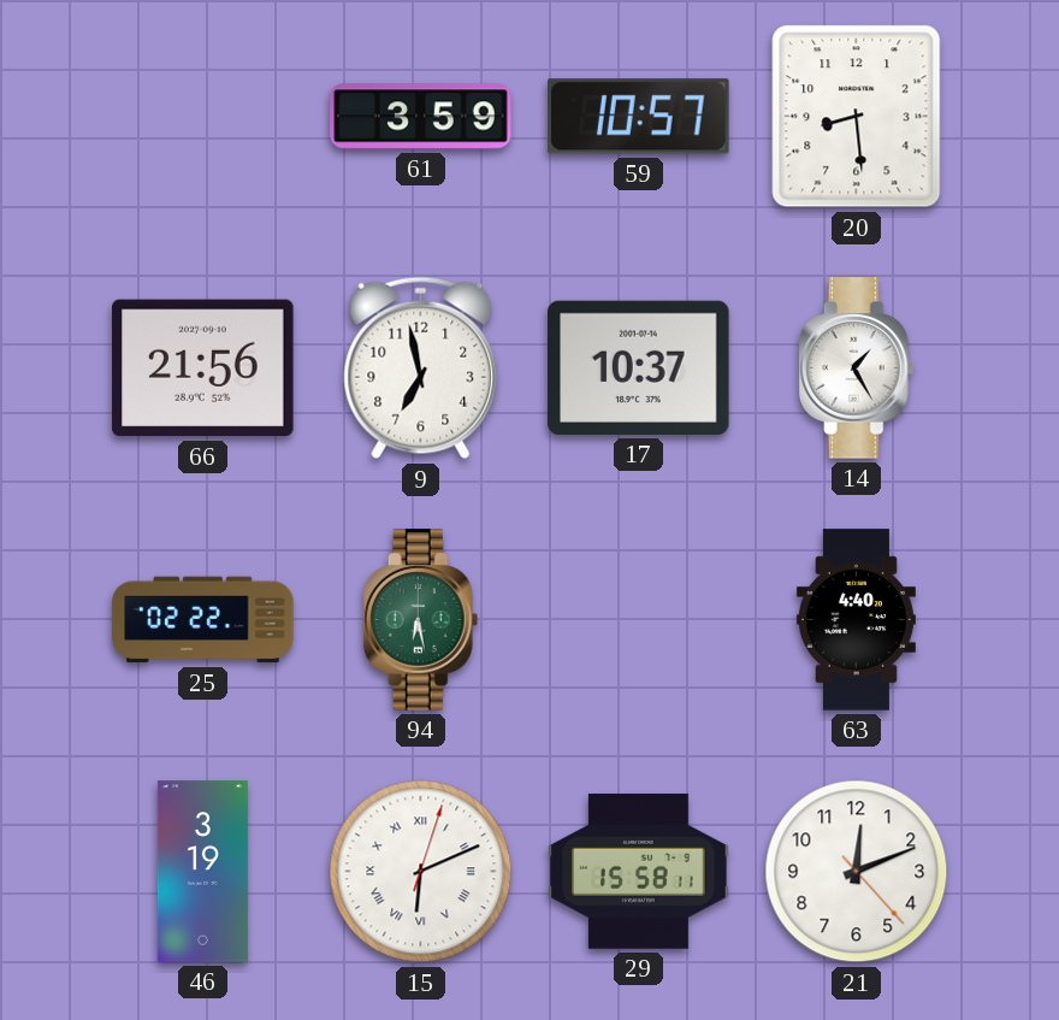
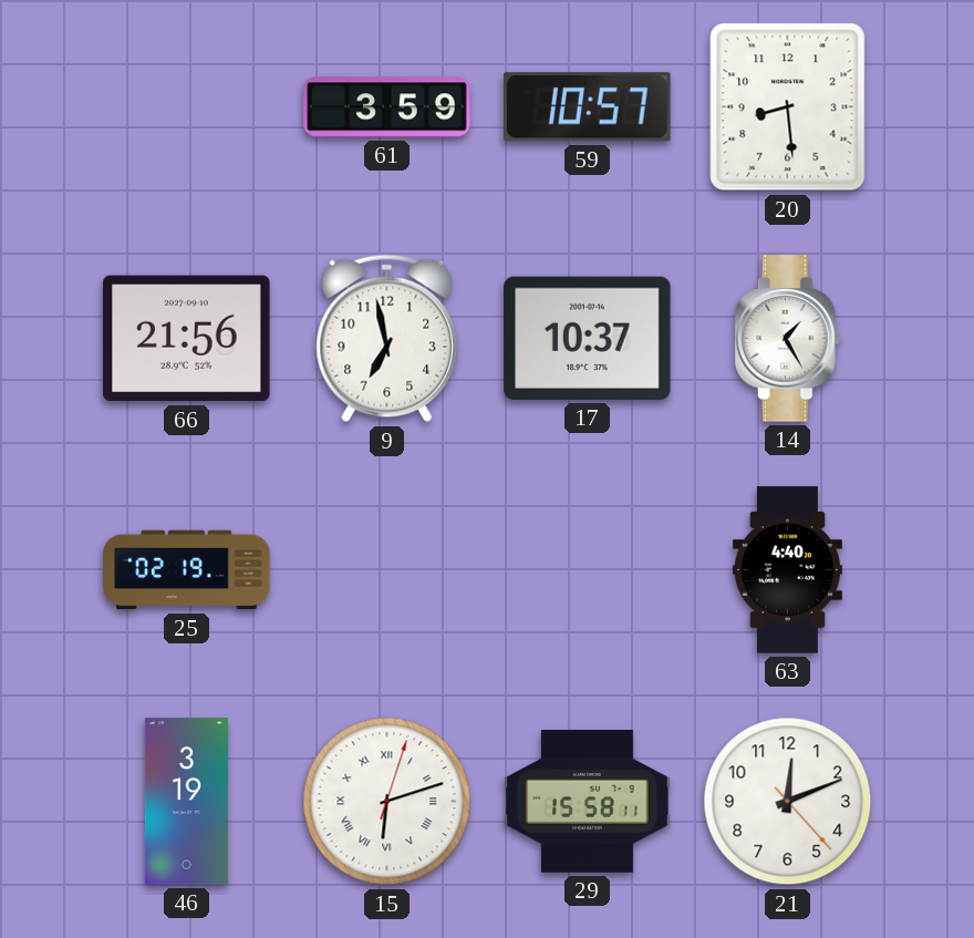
25: 02:22 -> 02:19 (187, 570)
94: 6:28 -> none (421, 620)
15: 6:11 -> 6:12 (387, 802)
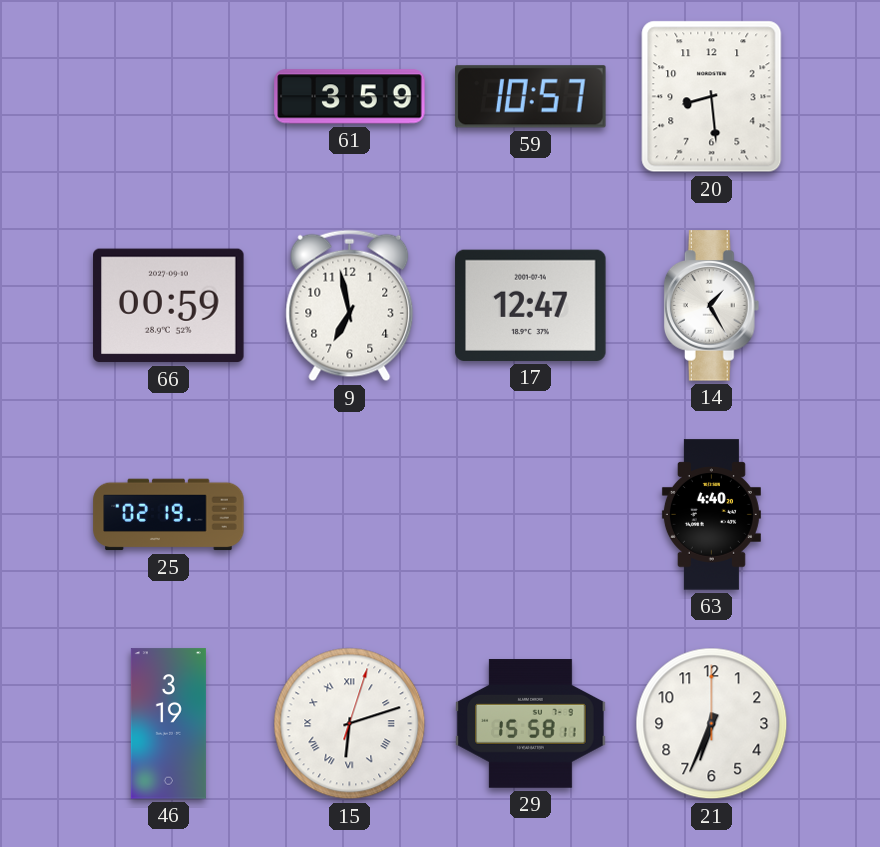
66: 21:56 -> 00:59 (169, 306)
17: 10:37 -> 12:47 (531, 305)
21: 12:11 -> 6:34 (712, 724)
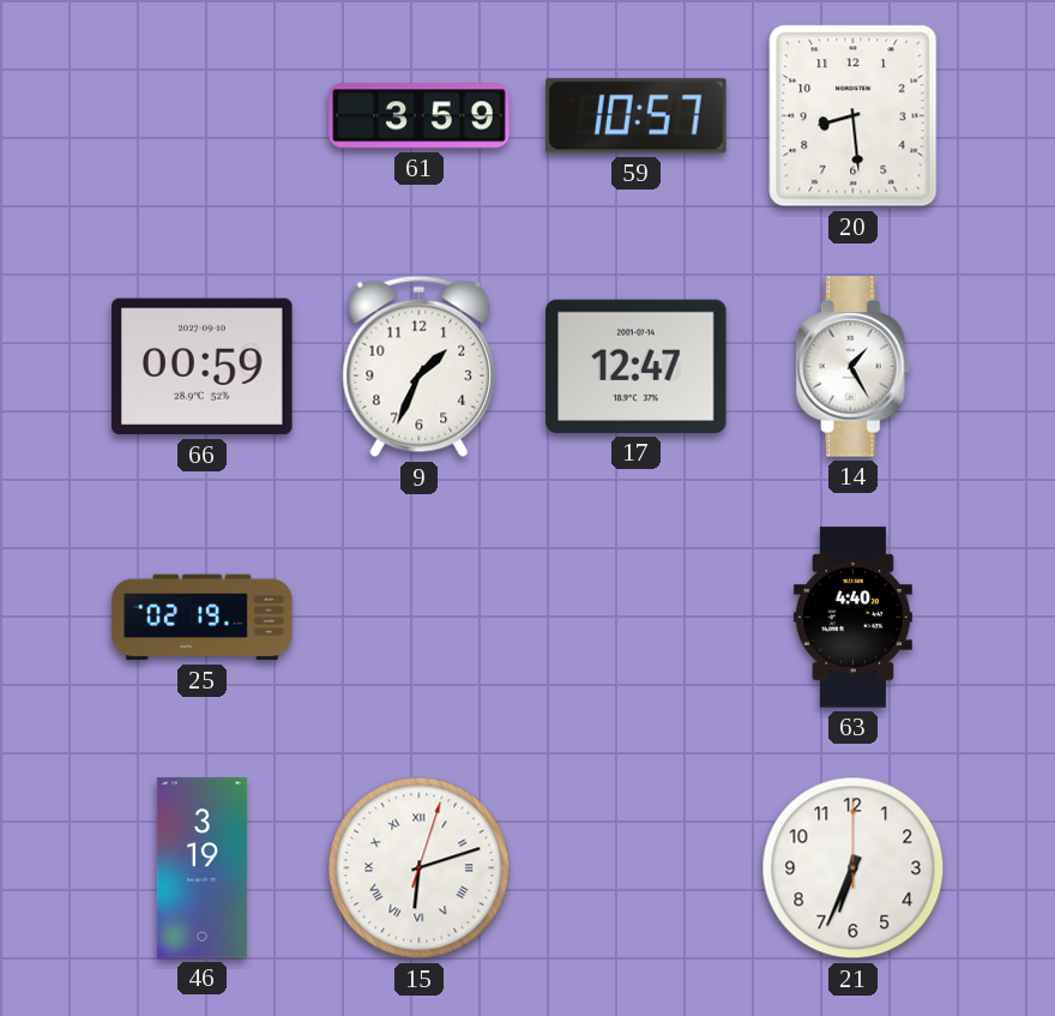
9: 6:58 -> 1:34 (420, 367)
29: 15:58 -> none (531, 724)
